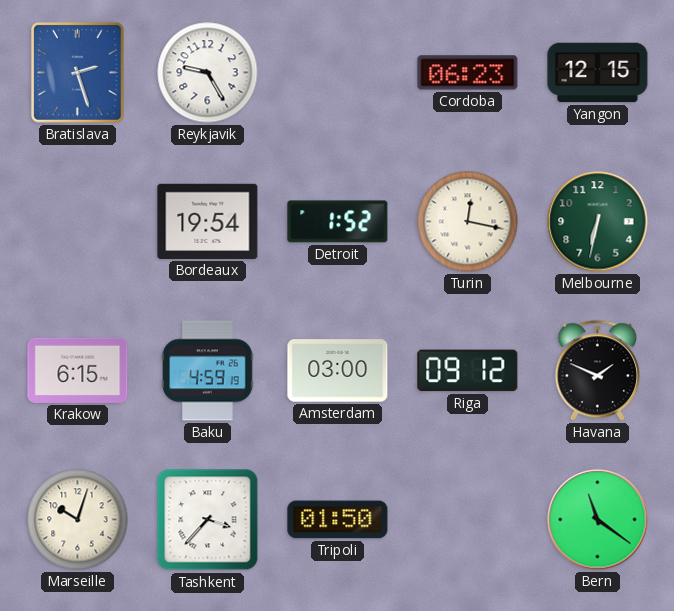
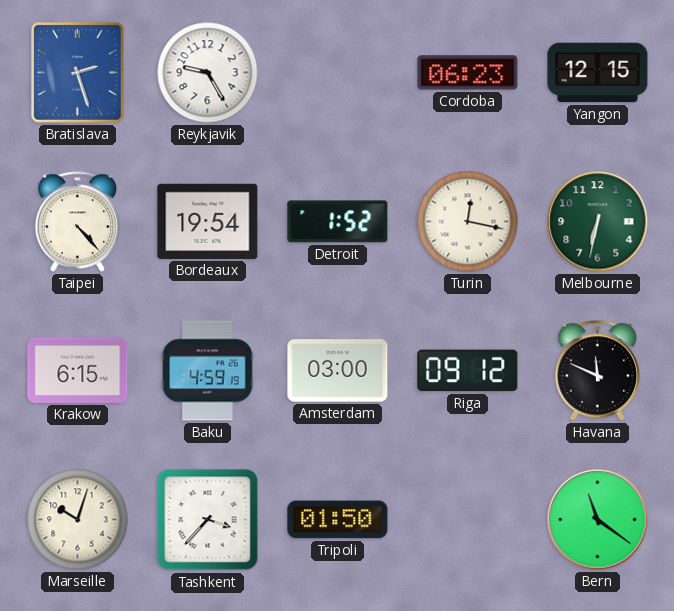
Taipei: none -> 4:23 (77, 222)
Havana: 1:49 -> 11:49 (597, 371)
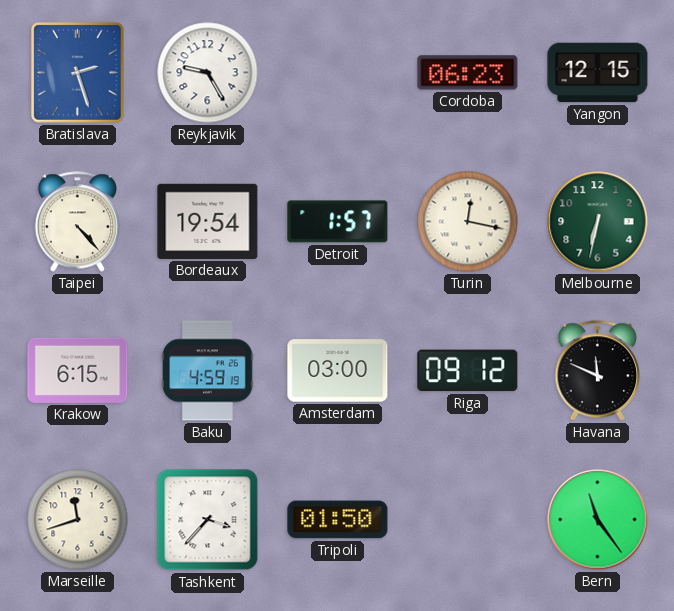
Detroit: 1:52 -> 1:57 (338, 222)
Marseille: 10:03 -> 11:42 (78, 520)
Bern: 11:21 -> 11:24 (598, 520)
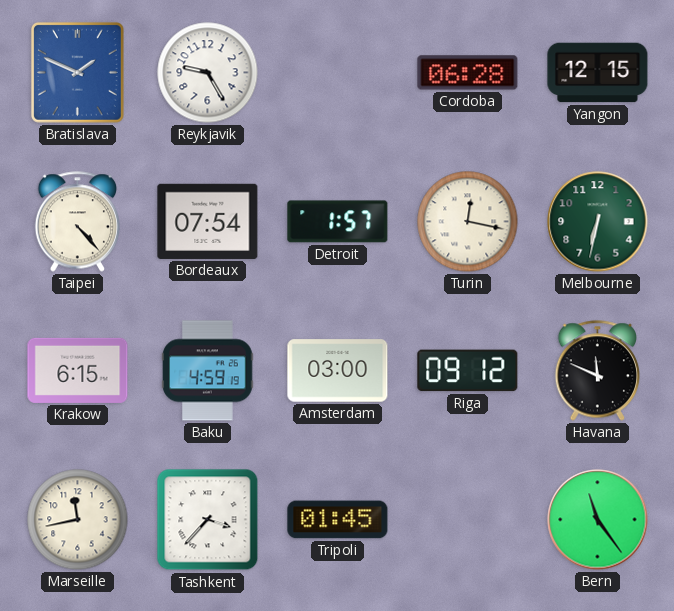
Bratislava: 2:27 -> 1:49 (77, 72)
Cordoba: 06:23 -> 06:28 (468, 73)
Bordeaux: 19:54 -> 07:54 (208, 221)
Marseille: 11:42 -> 11:43 (78, 520)
Tripoli: 01:50 -> 01:45 (338, 520)
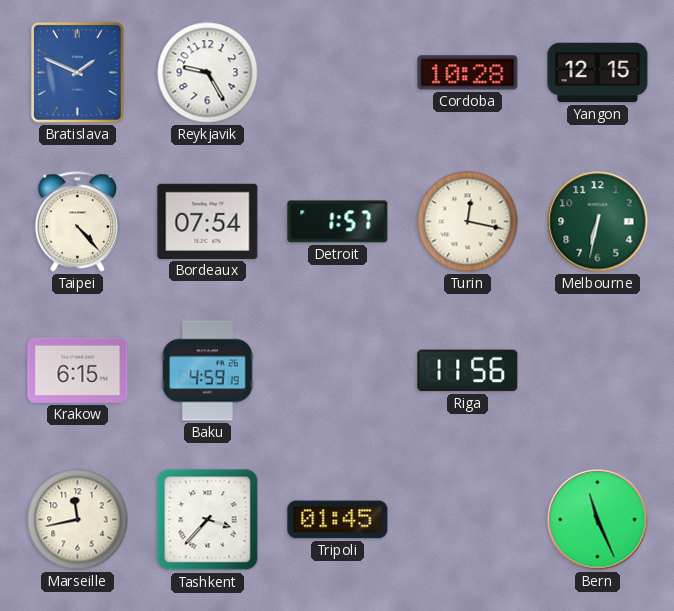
Cordoba: 06:28 -> 10:28 (468, 73)
Amsterdam: 03:00 -> none (338, 371)
Riga: 09:12 -> 11:56 (468, 371)
Havana: 11:49 -> none (597, 371)
Bern: 11:24 -> 11:26 (598, 520)
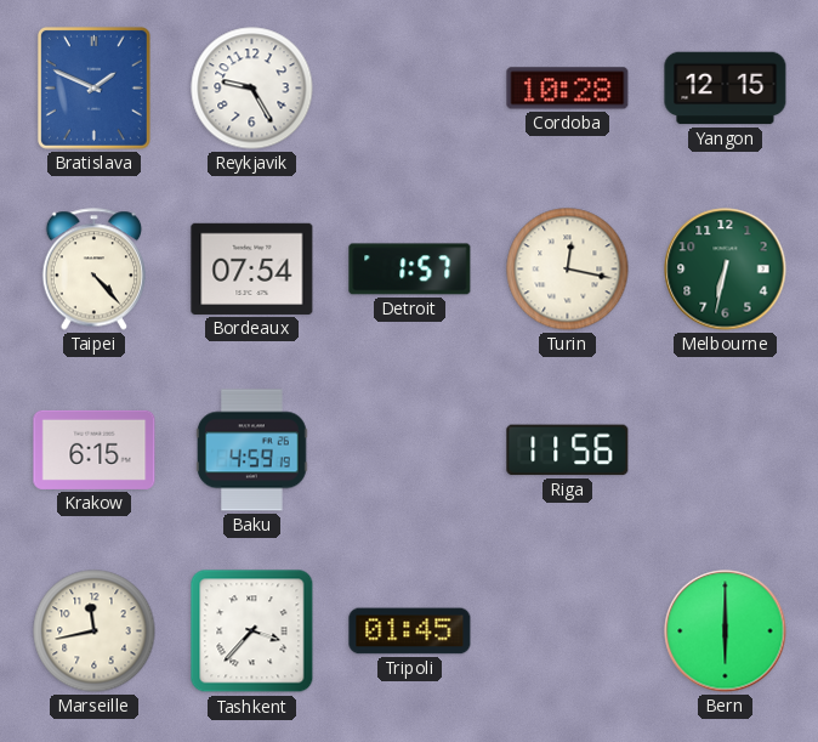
Bern: 11:26 -> 6:00 (726, 631)
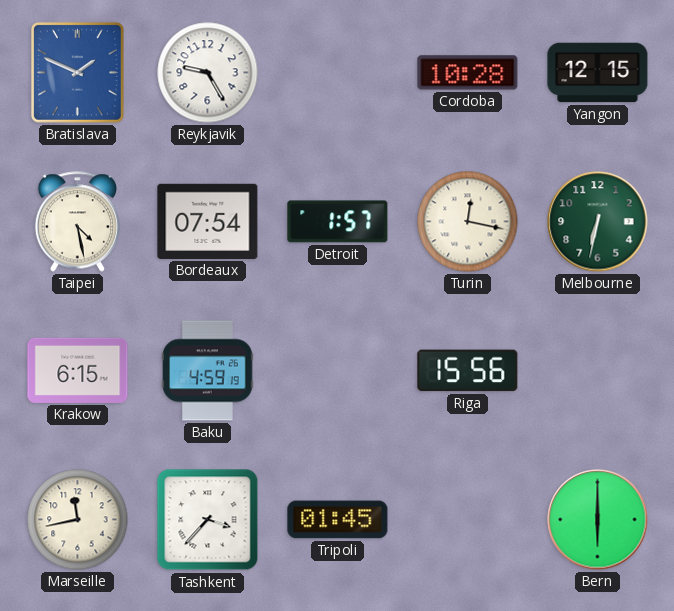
Taipei: 4:23 -> 4:28 (77, 222)
Riga: 11:56 -> 15:56 (468, 371)
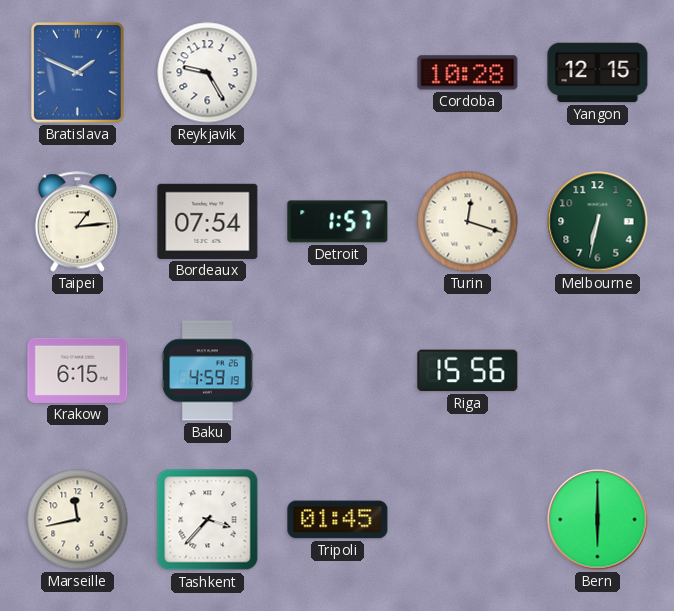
Taipei: 4:28 -> 1:14 (77, 222)
Turin: 12:17 -> 12:18 (468, 222)
